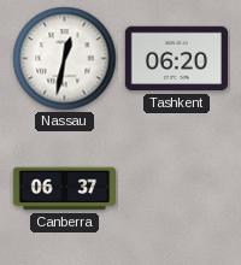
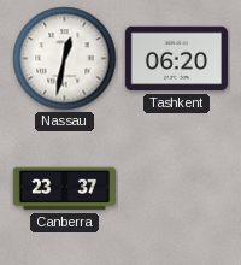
Canberra: 06:37 -> 23:37 (64, 189)
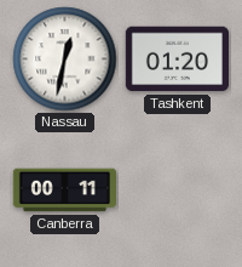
Tashkent: 06:20 -> 01:20 (177, 59)
Canberra: 23:37 -> 00:11 (64, 191)
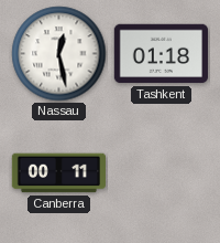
Nassau: 12:32 -> 12:28 (59, 54)
Tashkent: 01:20 -> 01:18 (161, 54)
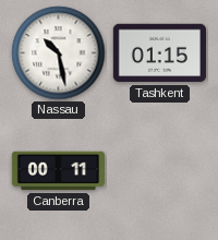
Nassau: 12:28 -> 10:28 (59, 53)
Tashkent: 01:18 -> 01:15 (159, 53)
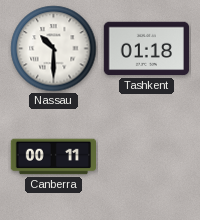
Nassau: 10:28 -> 10:30 (54, 49)
Tashkent: 01:15 -> 01:18 (146, 49)
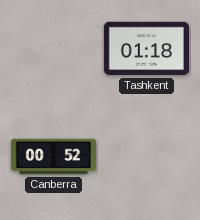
Nassau: 10:30 -> none (54, 49)
Canberra: 00:11 -> 00:52 (53, 157)
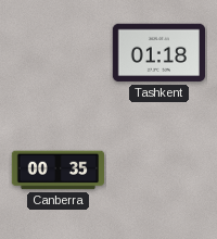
Canberra: 00:52 -> 00:35 (58, 171)
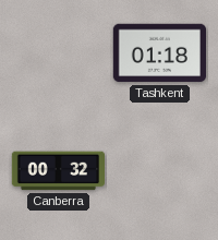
Canberra: 00:35 -> 00:32 (58, 171)
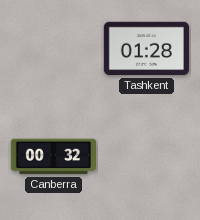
Tashkent: 01:18 -> 01:28 (146, 49)
